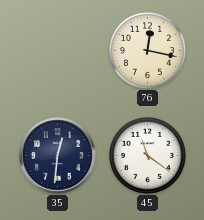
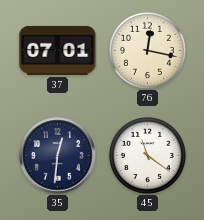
37: none -> 07:01 (58, 50)
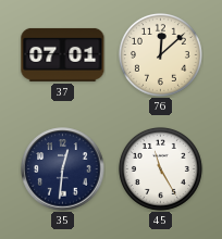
76: 12:17 -> 12:08 (160, 54)
45: 11:21 -> 11:25 (160, 168)
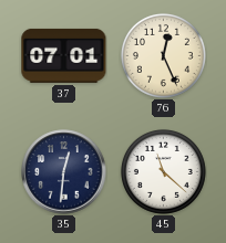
76: 12:08 -> 12:26 (163, 55)
45: 11:25 -> 11:22 (163, 171)
